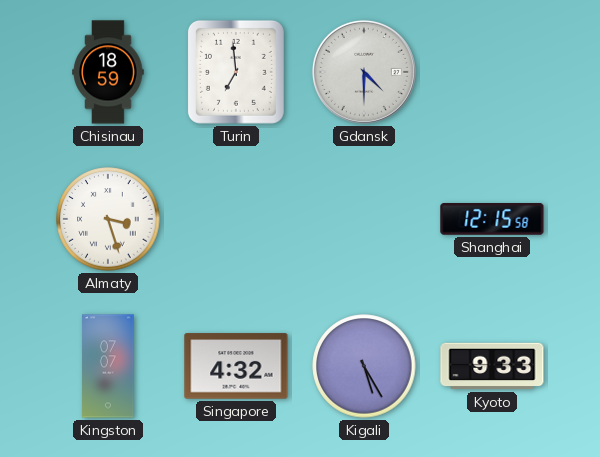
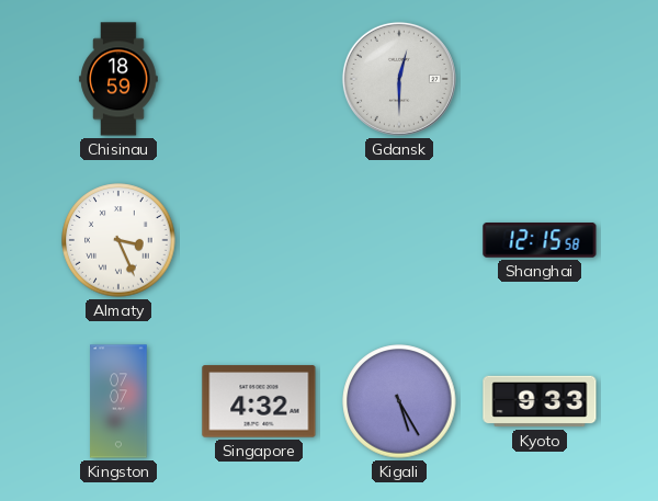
Turin: 6:59 -> none (236, 72)
Gdansk: 4:30 -> 12:30 (399, 79)
Almaty: 3:27 -> 3:26 (118, 240)
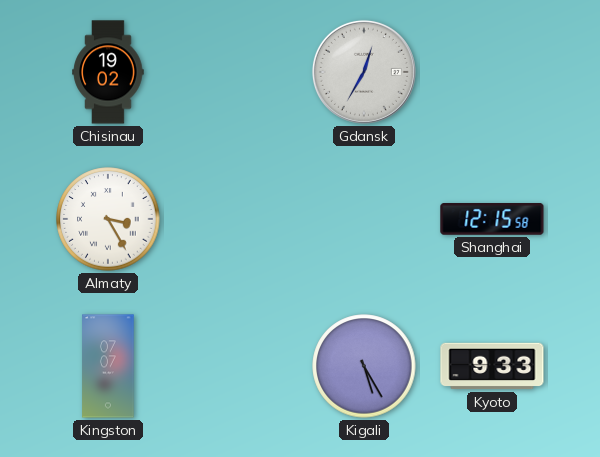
Chisinau: 18:59 -> 19:02 (108, 72)
Gdansk: 12:30 -> 12:35 (364, 72)
Almaty: 3:26 -> 3:25 (108, 219)
Singapore: 4:32 -> none (259, 401)
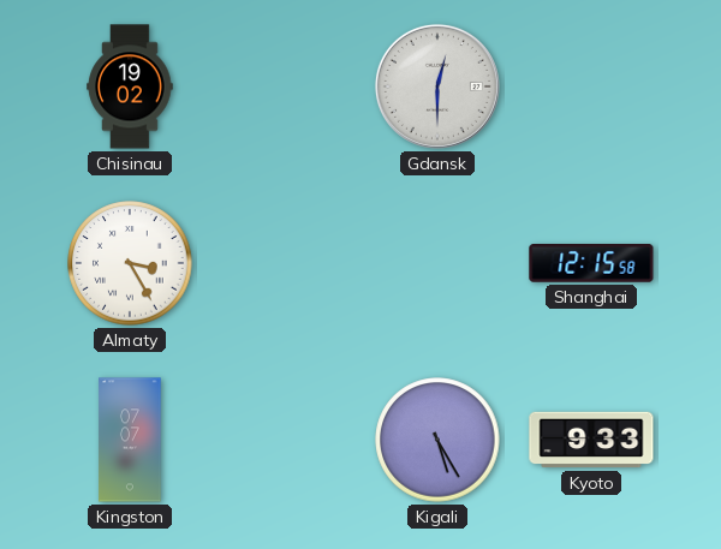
Gdansk: 12:35 -> 12:30 (437, 86)
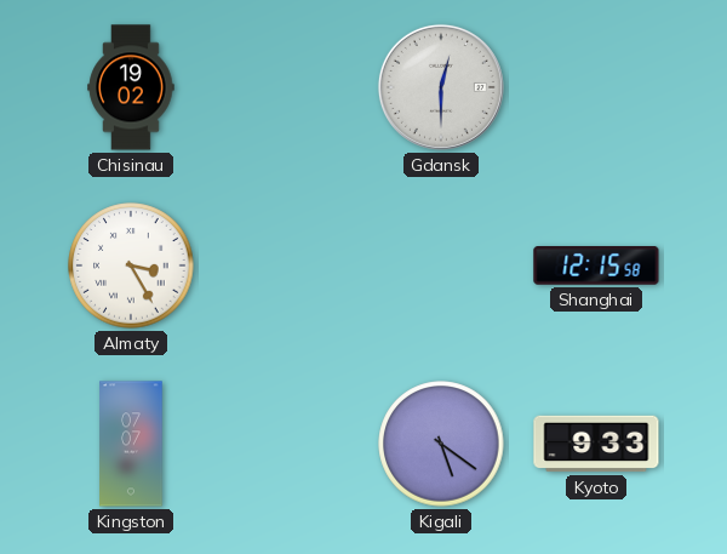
Kigali: 5:25 -> 5:21 (441, 444)
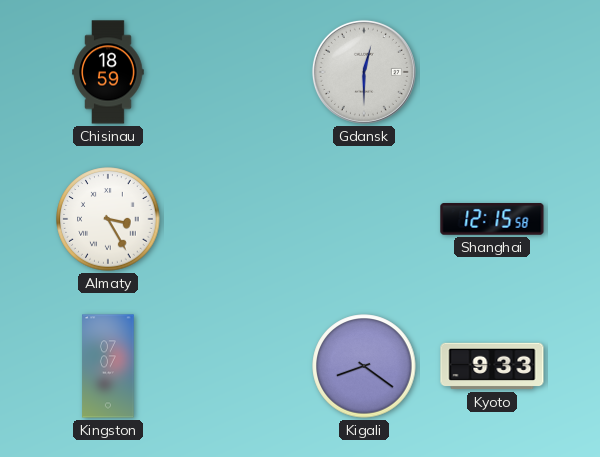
Chisinau: 19:02 -> 18:59 (108, 72)
Kigali: 5:21 -> 8:21 (364, 366)
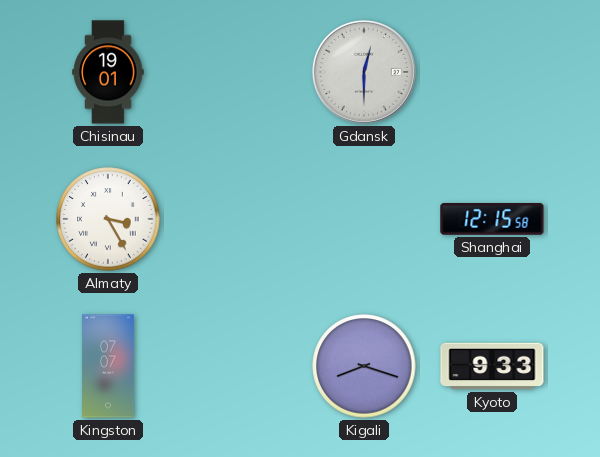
Chisinau: 18:59 -> 19:01 (108, 72)
Kigali: 8:21 -> 8:18 (364, 366)
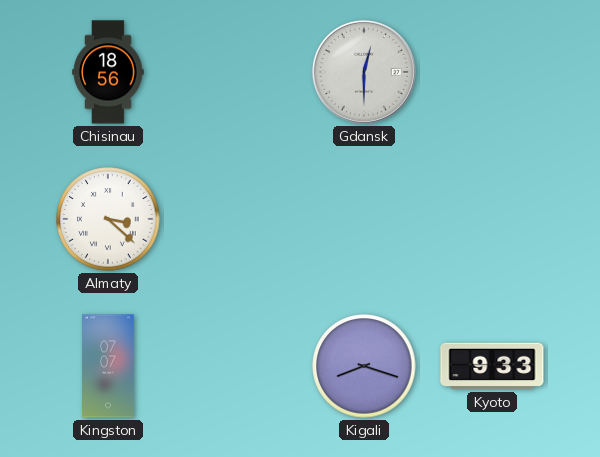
Chisinau: 19:01 -> 18:56 (108, 72)
Almaty: 3:25 -> 3:22 (108, 219)
Shanghai: 12:15 -> none (492, 219)
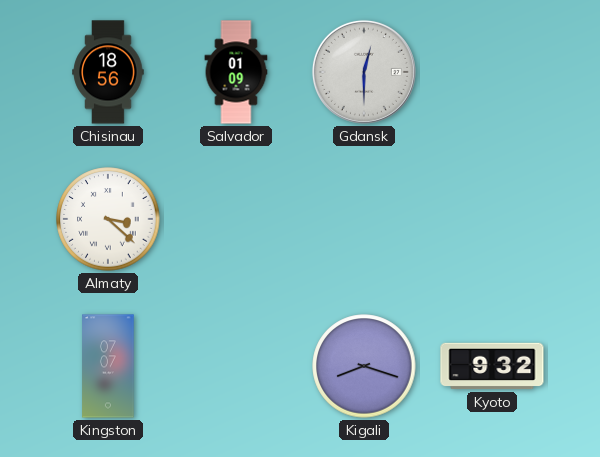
Salvador: none -> 01:09 (236, 72)
Kyoto: 9:33 -> 9:32 (492, 366)
